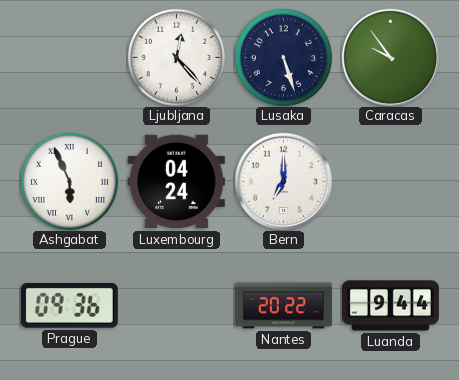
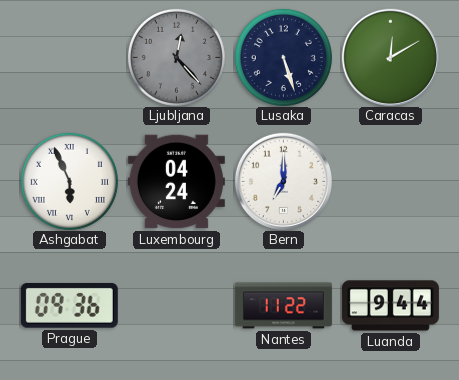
Ljubljana dial: white -> grey (176, 57)
Caracas: 9:54 -> 12:10 (390, 57)
Nantes: 20:22 -> 11:22 (283, 306)
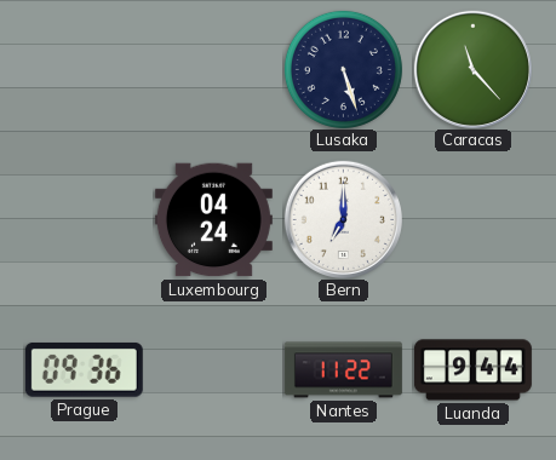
Ljubljana: 12:23 -> none (176, 57)
Caracas: 12:10 -> 11:23 (472, 69)
Ashgabat: 5:56 -> none (69, 181)
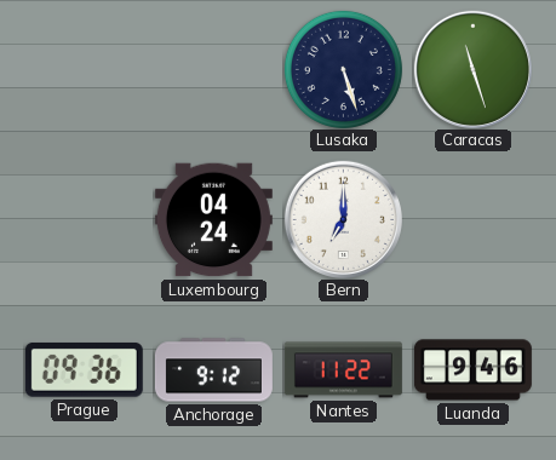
Caracas: 11:23 -> 11:27 (472, 69)
Anchorage: none -> 9:12 (213, 370)
Luanda: 9:44 -> 9:46 (472, 370)
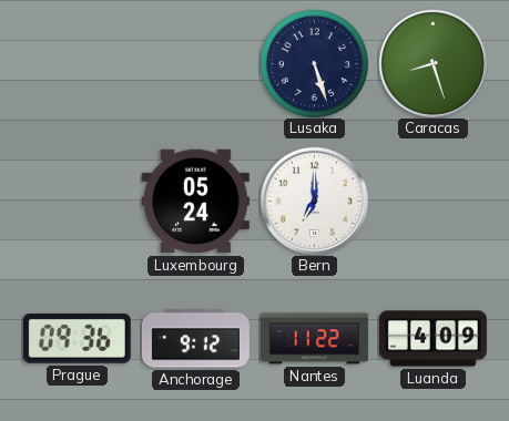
Caracas: 11:27 -> 8:27 (432, 63)
Luxembourg: 04:24 -> 05:24 (195, 202)
Luanda: 9:46 -> 4:09 (432, 339)
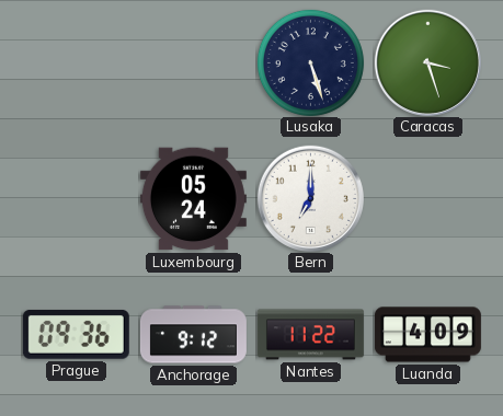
Caracas: 8:27 -> 3:27 (427, 62)
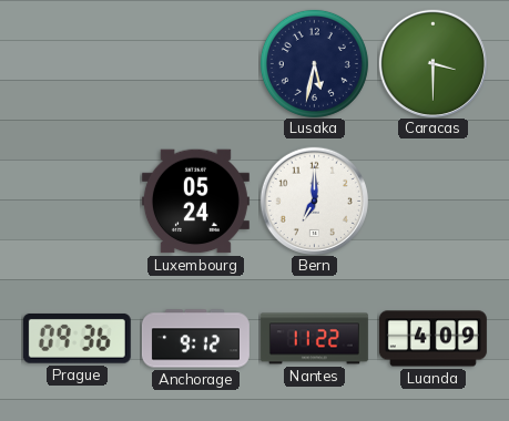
Lusaka: 5:27 -> 5:32 (314, 63)
Caracas: 3:27 -> 3:30 (432, 63)
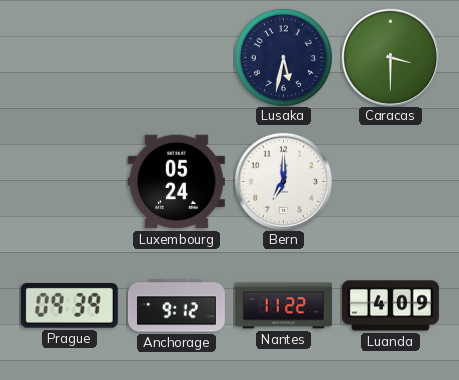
Prague: 09:36 -> 09:39 (69, 305)
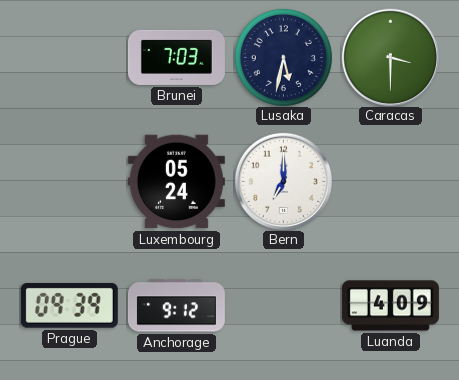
Brunei: none -> 7:03 (176, 57)
Nantes: 11:22 -> none (283, 306)
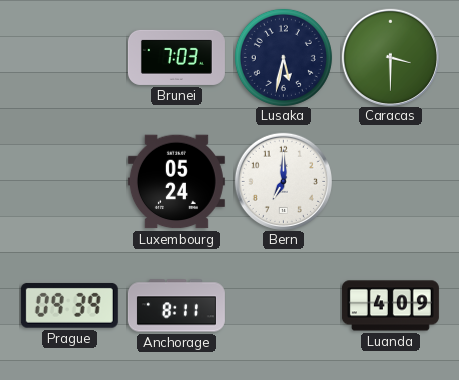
Anchorage: 9:12 -> 8:11 (176, 306)
